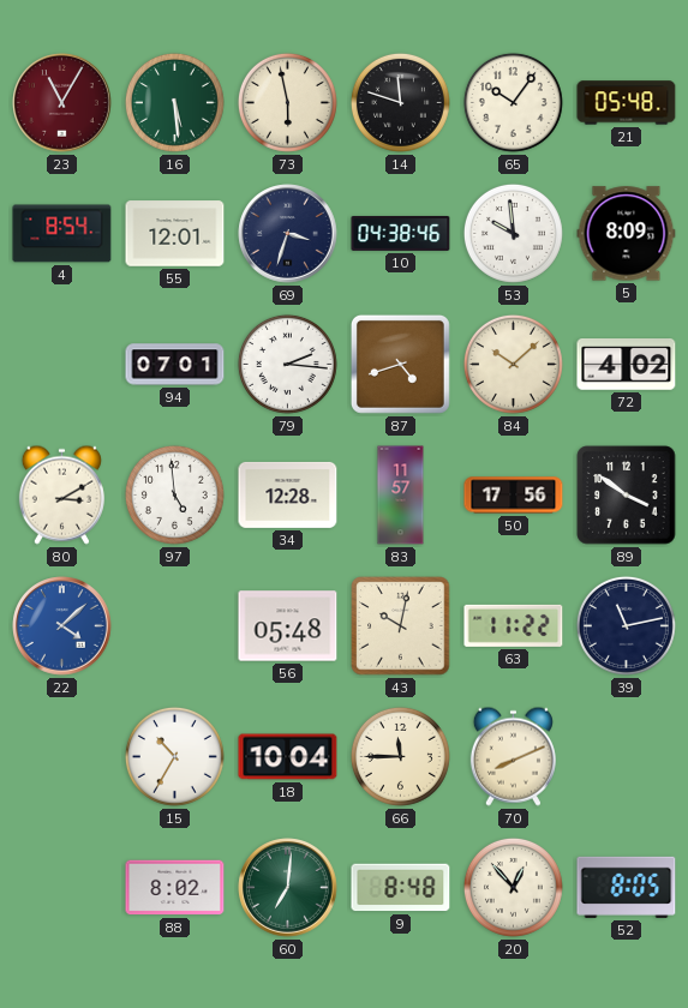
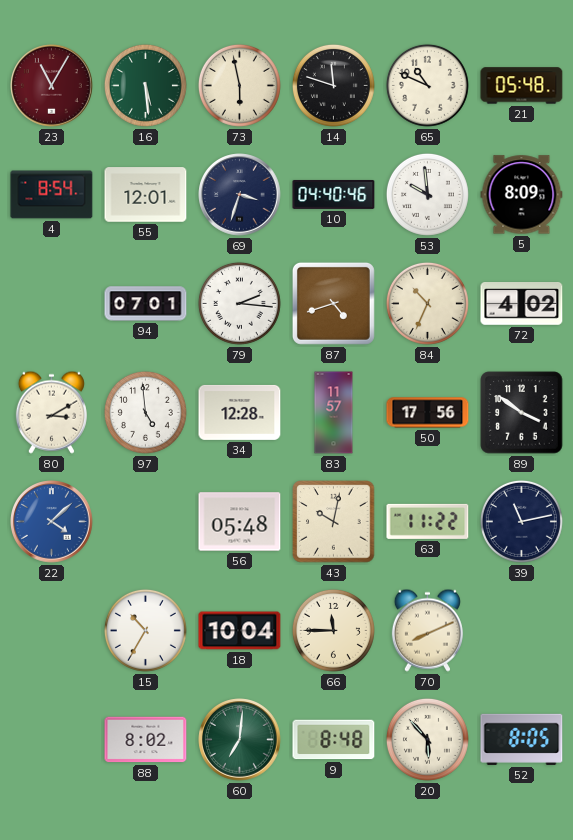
65: 10:06 -> 10:49 (427, 85)
10: 04:38 -> 04:40 (334, 194)
84: 10:08 -> 10:34 (427, 303)
20: 12:53 -> 5:53 (427, 739)
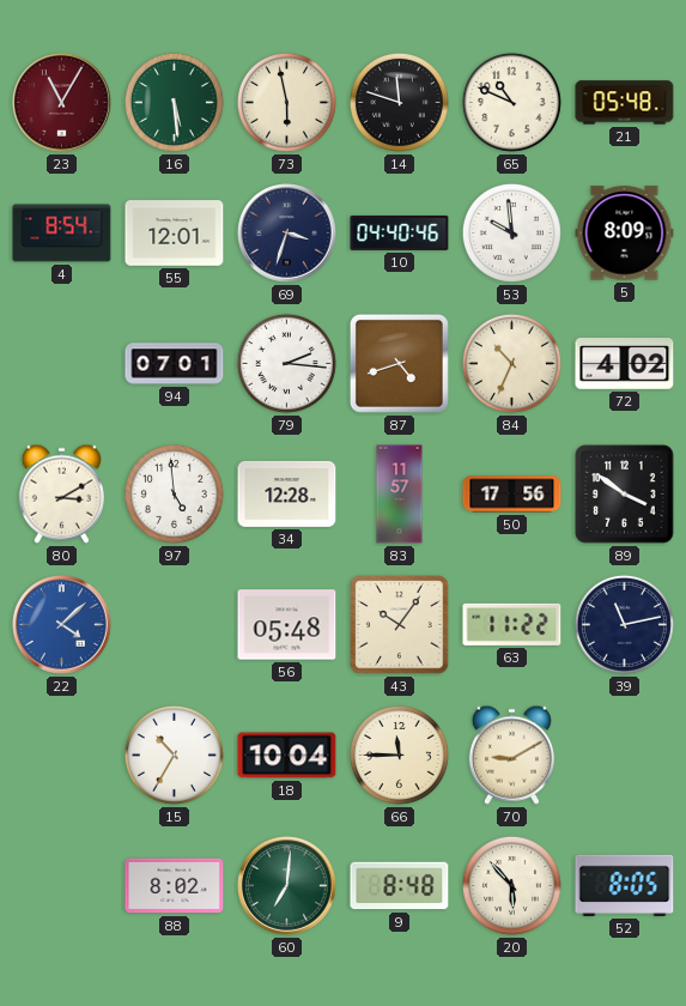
43: 10:02 -> 10:06 (400, 625)
70: 8:11 -> 9:10 (511, 754)
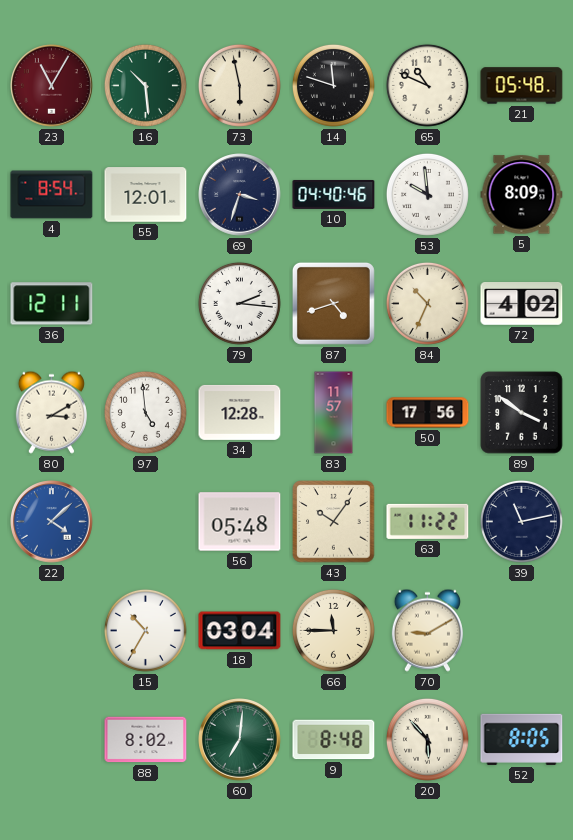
16: 5:29 -> 10:29 (145, 85)
36: none -> 12:11 (52, 304)
94: 07:01 -> none (175, 364)
18: 10:04 -> 03:04 (240, 631)
